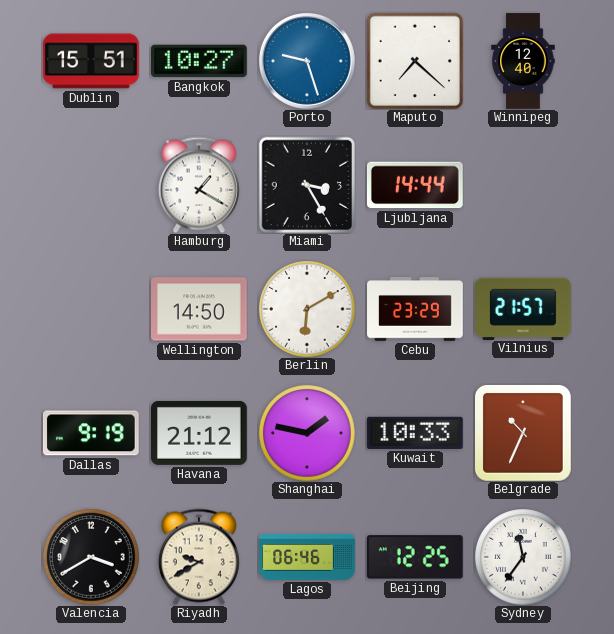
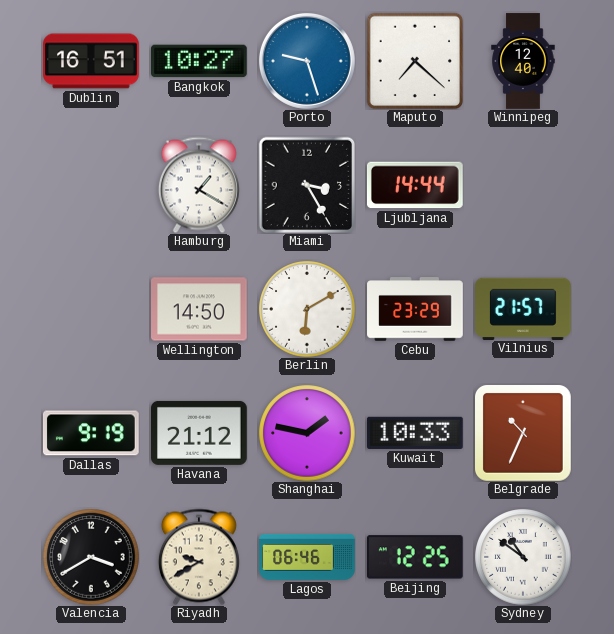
Dublin: 15:51 -> 16:51 (91, 61)
Sydney: 11:36 -> 10:51 (523, 557)
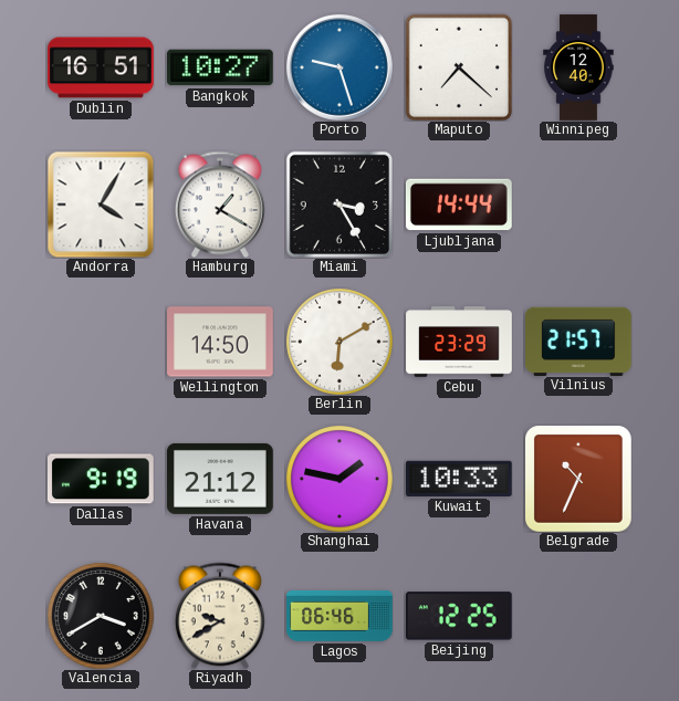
Andorra: none -> 4:05 (101, 205)
Sydney: 10:51 -> none (523, 557)
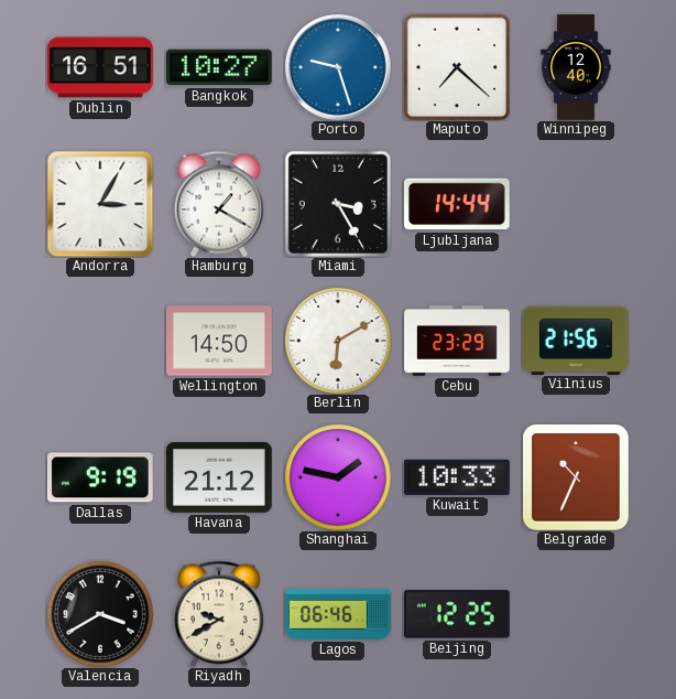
Andorra: 4:05 -> 3:05 (100, 204)
Vilnius: 21:57 -> 21:56 (577, 340)
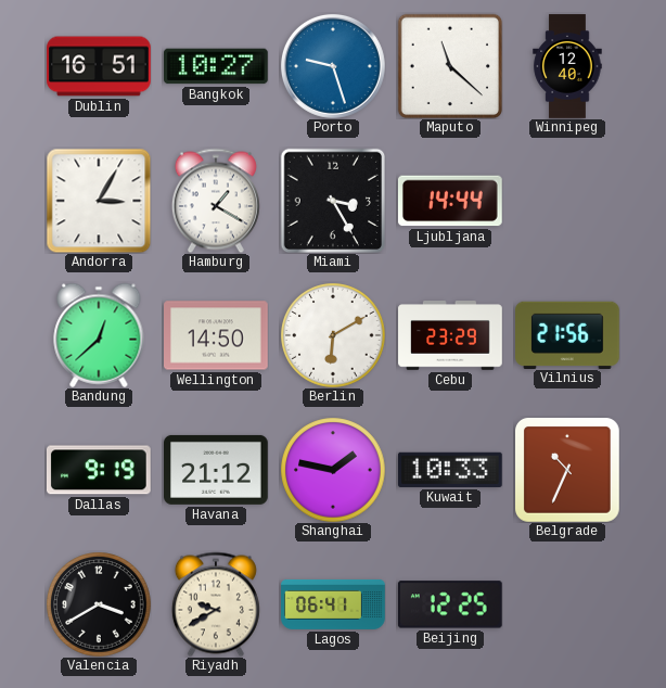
Maputo: 7:22 -> 11:22 (449, 65)
Bandung: none -> 12:38 (99, 335)
Lagos: 06:46 -> 06:41 (333, 604)
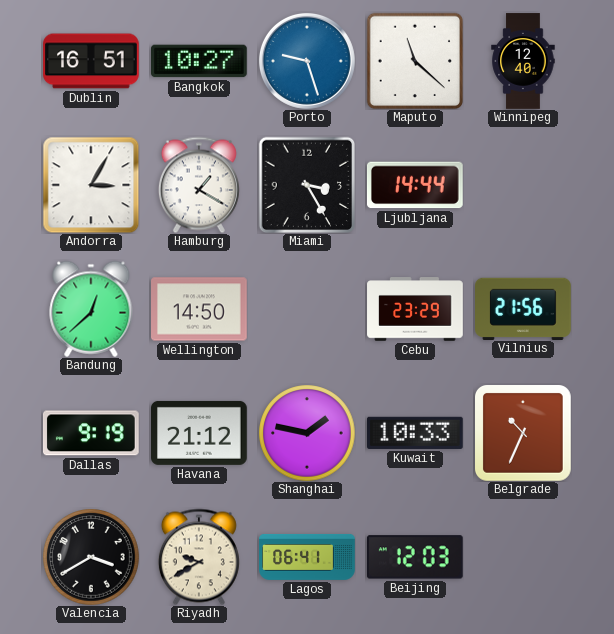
Berlin: 6:10 -> none (333, 335)
Beijing: 12:25 -> 12:03 (415, 557)
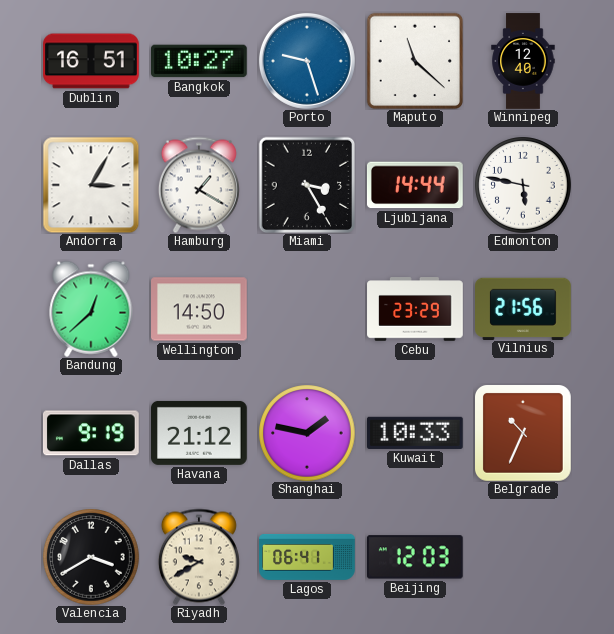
Edmonton: none -> 5:47 (523, 185)
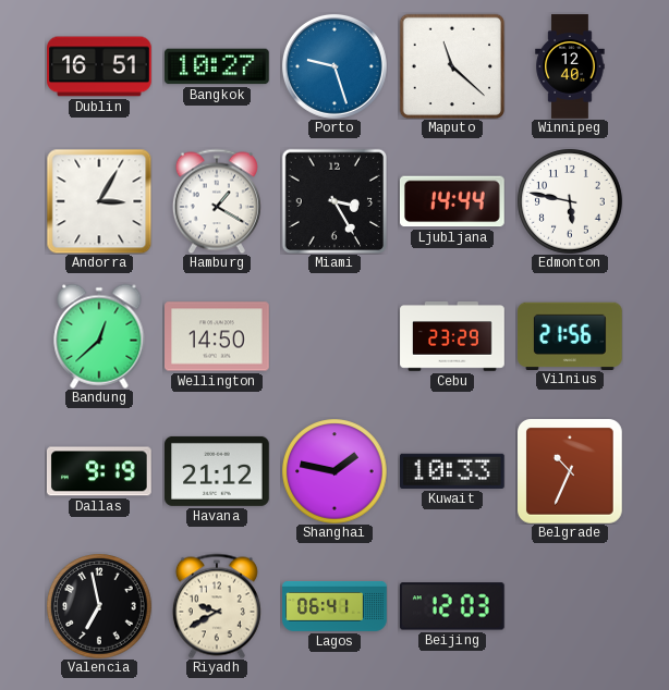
Valencia: 3:40 -> 6:58 (99, 606)
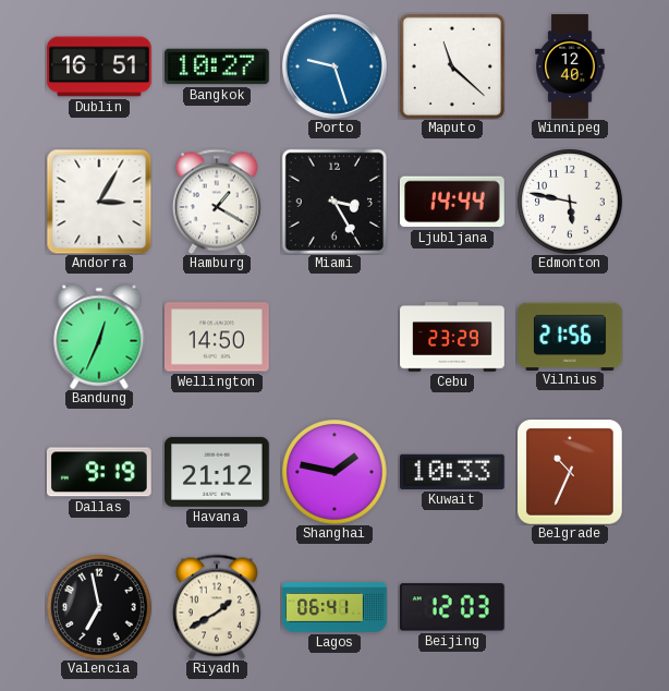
Bandung: 12:38 -> 12:34 (99, 337)
Riyadh: 9:40 -> 1:40 (217, 607)
